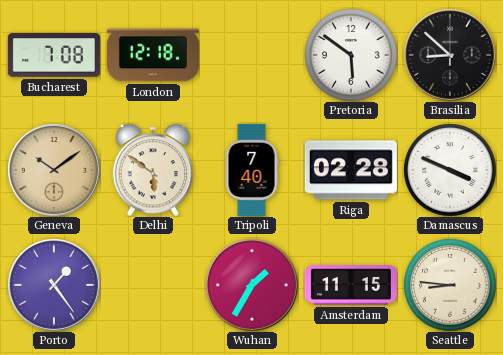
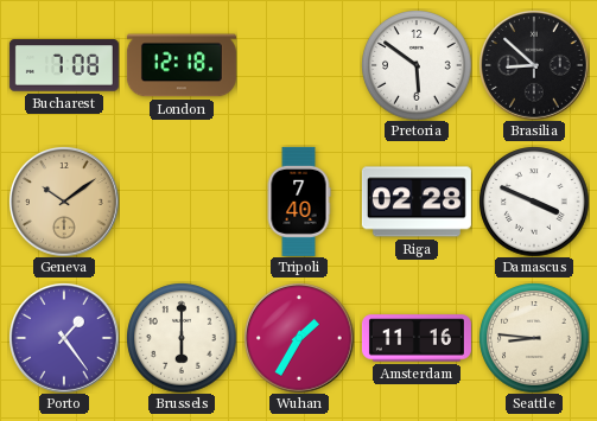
Delhi: 5:51 -> none (153, 170)
Brussels: none -> 6:00 (182, 338)
Amsterdam: 11:15 -> 11:16 (417, 338)
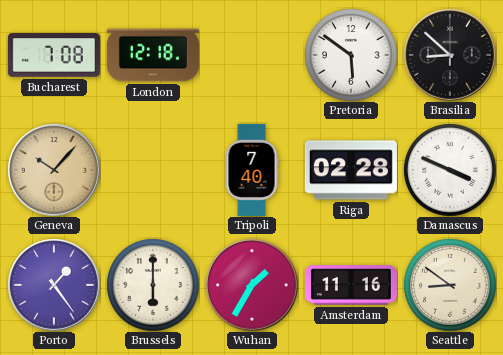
Geneva: 10:09 -> 10:07 (54, 170)
Seattle: 8:46 -> 8:51 (450, 285)
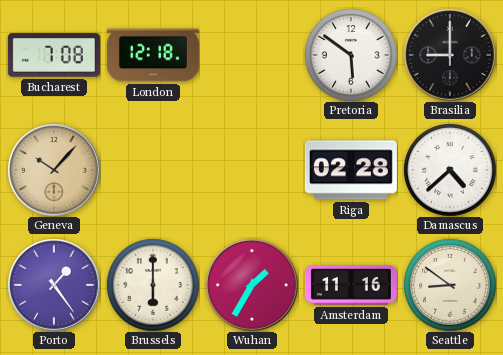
Brasilia: 8:52 -> 9:00 (450, 55)
Tripoli: 7:40 -> none (252, 170)
Damascus: 3:49 -> 4:38 (450, 170)
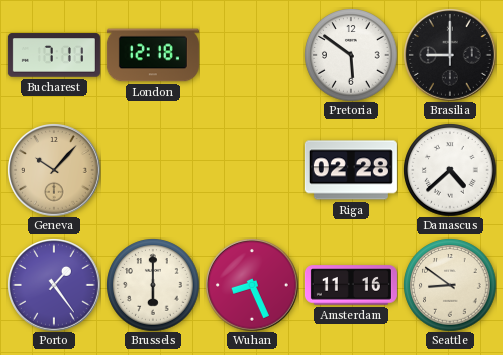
Bucharest: 7:08 -> 7:11 (54, 55)
Wuhan: 1:35 -> 8:26 (252, 285)
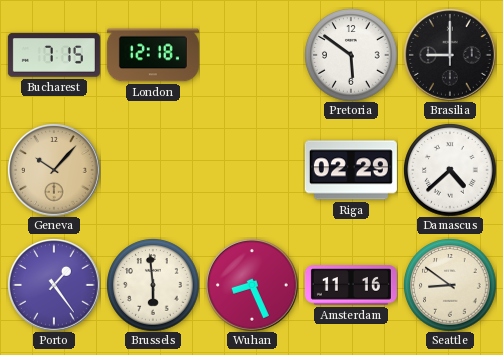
Bucharest: 7:11 -> 7:15 (54, 55)
Riga: 02:28 -> 02:29 (351, 170)
Brussels: 6:00 -> 5:59 (153, 285)
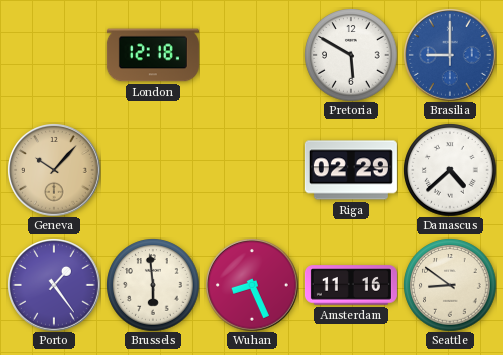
Bucharest: 7:15 -> none (54, 55)
Pretoria: 5:51 -> 5:50 (351, 55)
Brasilia dial: black -> blue (450, 55)
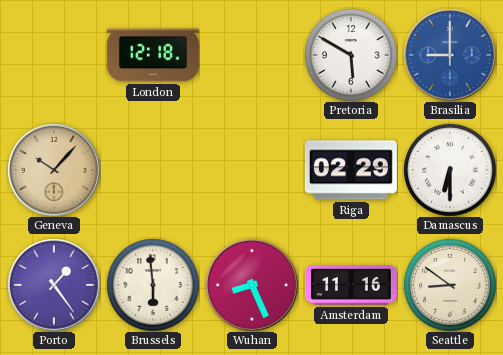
Damascus: 4:38 -> 6:30 (450, 170)
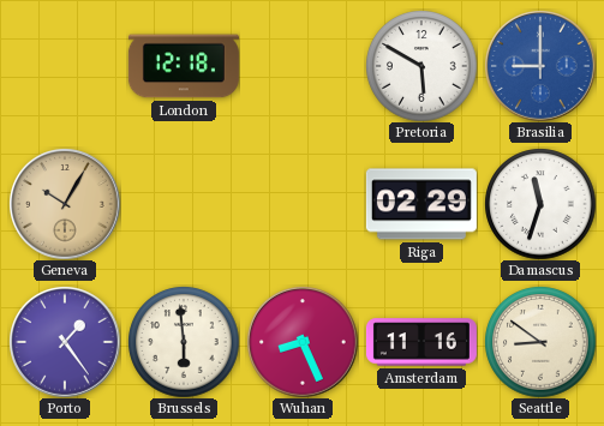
Geneva: 10:07 -> 10:05 (65, 204)
Damascus: 6:30 -> 11:33 (540, 204)
